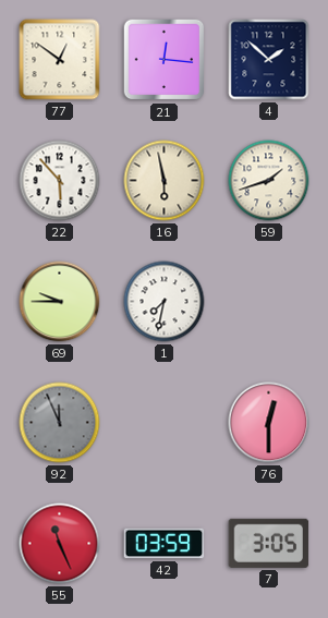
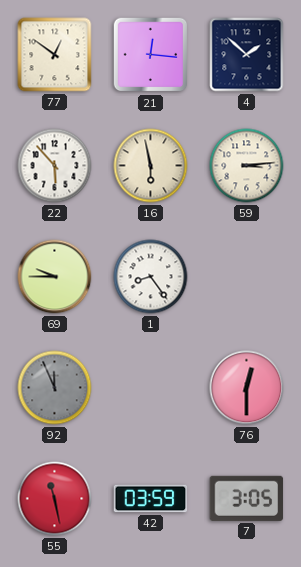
59: 1:42 -> 3:14 (247, 166)
1: 7:32 -> 8:24 (151, 277)
55: 11:26 -> 11:28 (55, 499)
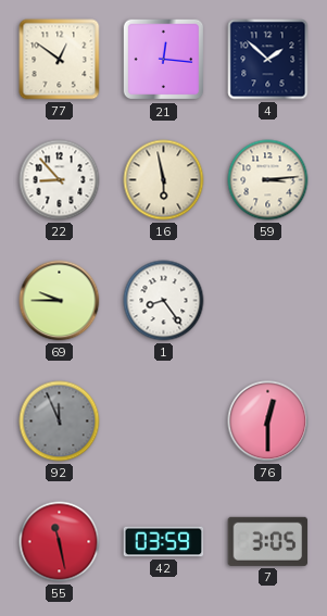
22: 5:53 -> 8:53 (60, 180)
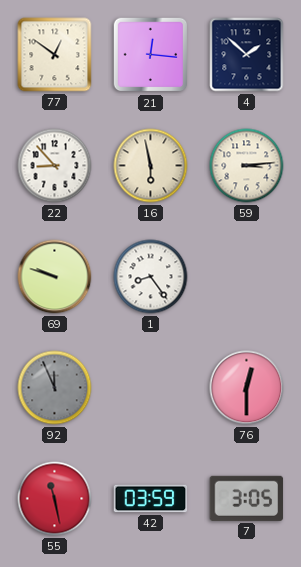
69: 9:45 -> 9:48 (55, 277)
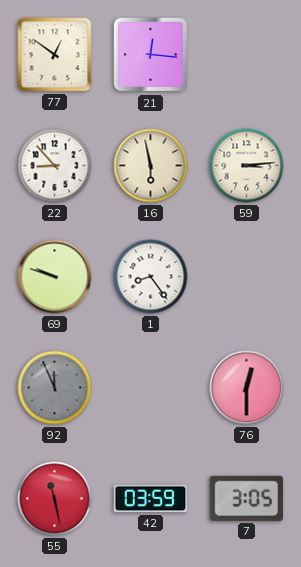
4: 1:52 -> none (247, 55)
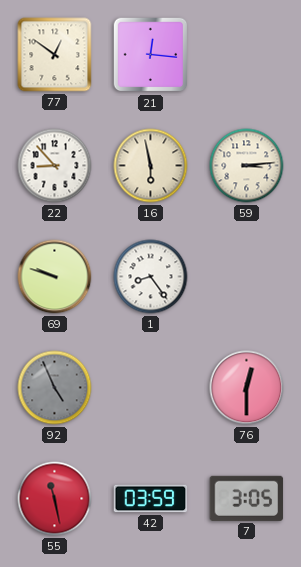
92: 11:56 -> 4:56 (55, 388)
